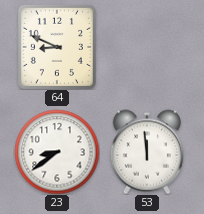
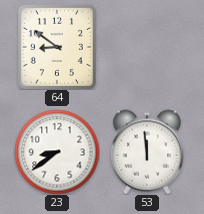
64: 8:49 -> 8:51 (57, 47)
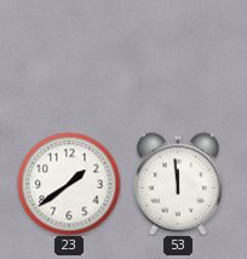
64: 8:51 -> none (57, 47)
23: 8:39 -> 1:39 (69, 184)
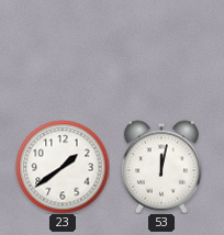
53: 11:59 -> 12:02 (161, 167)
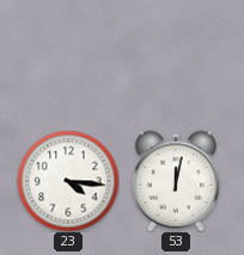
23: 1:39 -> 4:16 (68, 181)
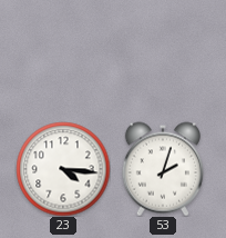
53: 12:02 -> 2:03 (163, 169)
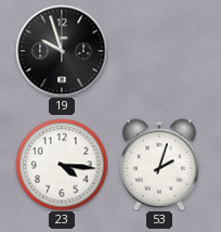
19: none -> 9:57 (62, 51)
